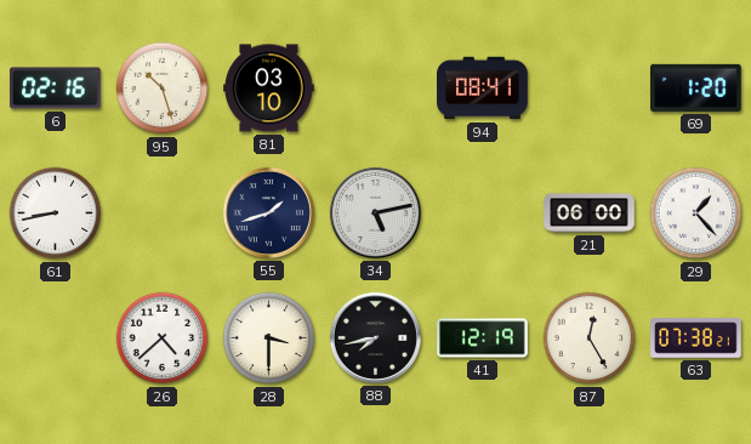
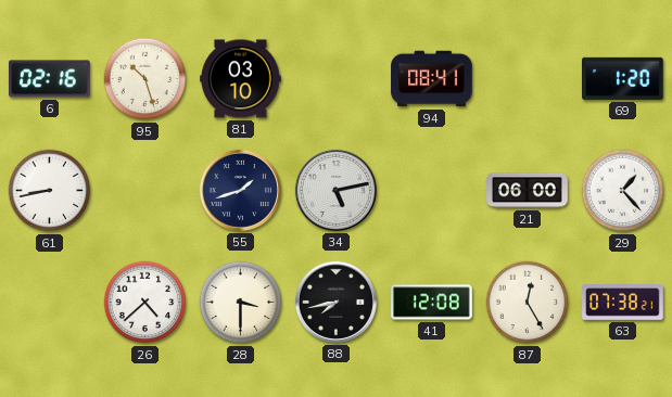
41: 12:19 -> 12:08 (432, 303)
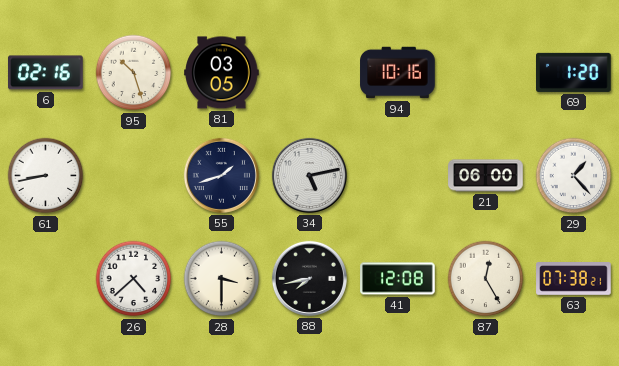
81: 03:10 -> 03:05 (222, 73)
94: 08:41 -> 10:16 (398, 73)
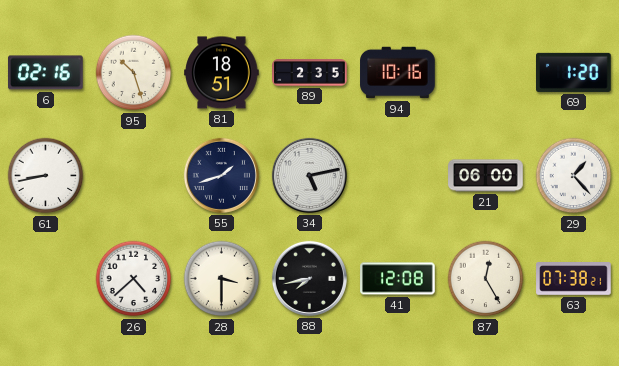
81: 03:05 -> 18:51 (222, 73)
89: none -> 2:35 (310, 73)
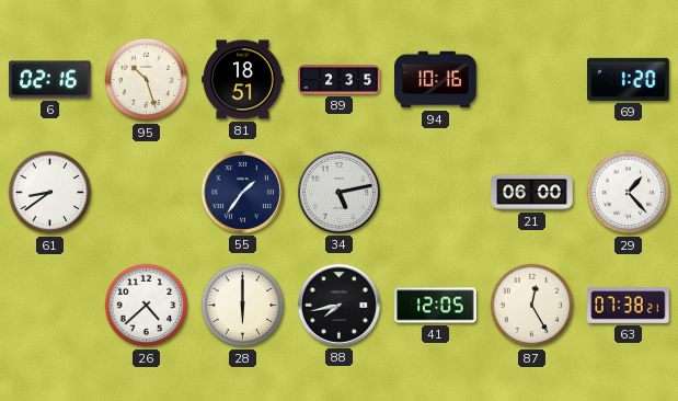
61: 8:43 -> 8:39 (50, 193)
55: 1:42 -> 1:36 (242, 192)
28: 3:30 -> 6:00 (243, 306)
41: 12:08 -> 12:05 (436, 306)
